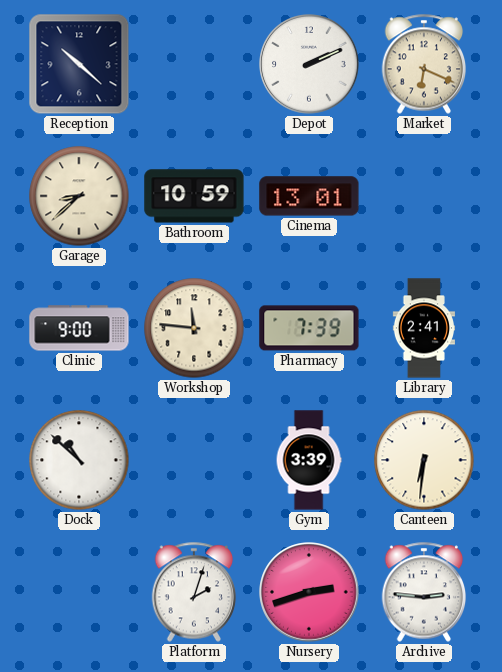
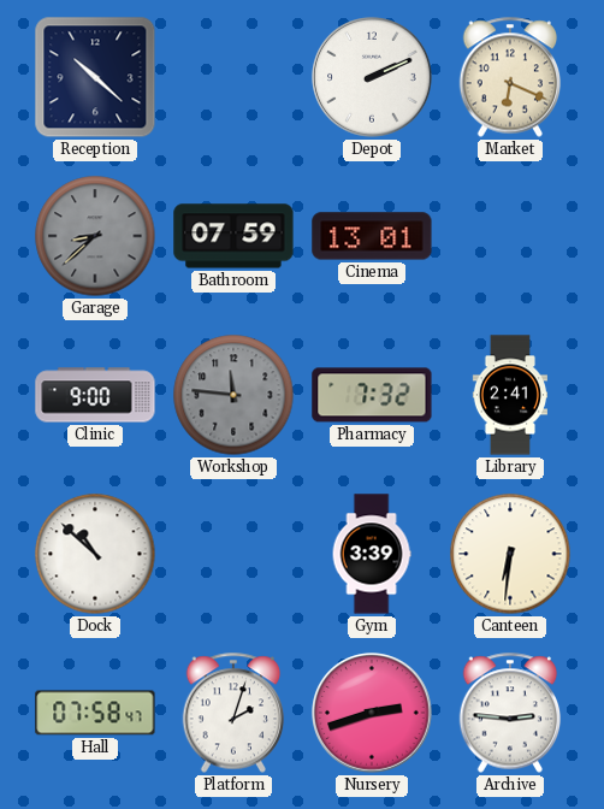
Garage dial: cream -> grey (95, 236)
Bathroom: 10:59 -> 07:59 (233, 236)
Workshop dial: cream -> grey (233, 395)
Pharmacy: 7:39 -> 7:32 (372, 395)
Hall: none -> 07:58 (95, 713)
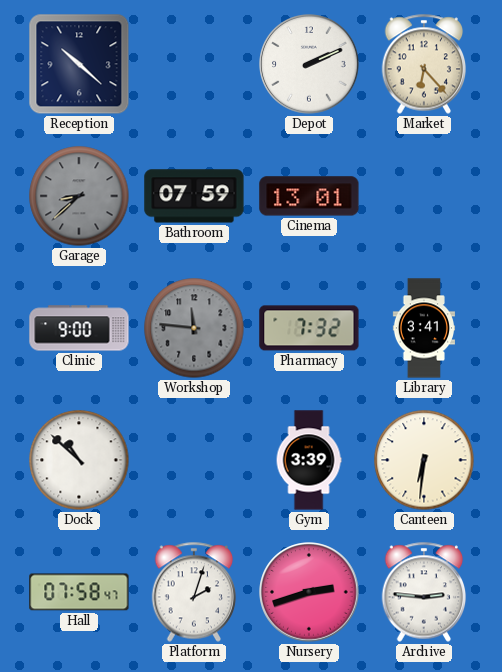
Market: 6:19 -> 6:23 (424, 64)
Library: 2:41 -> 3:41 (423, 328)
